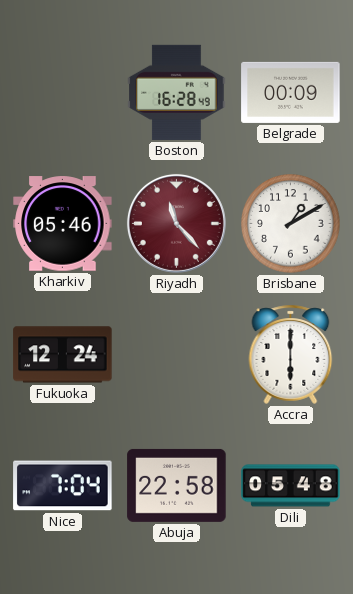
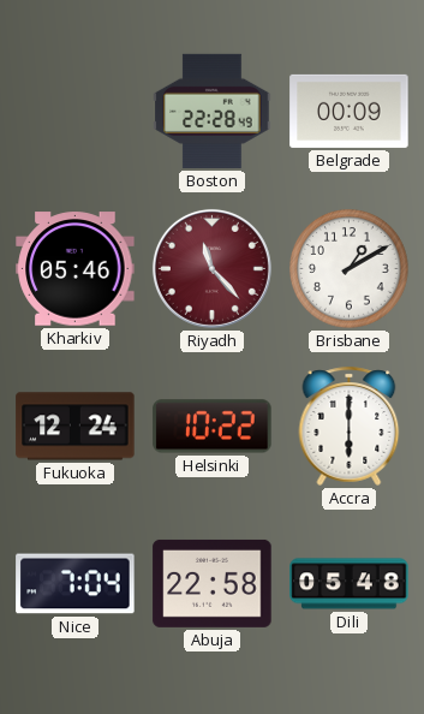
Boston: 16:28 -> 22:28 (213, 111)
Helsinki: none -> 10:22 (213, 427)
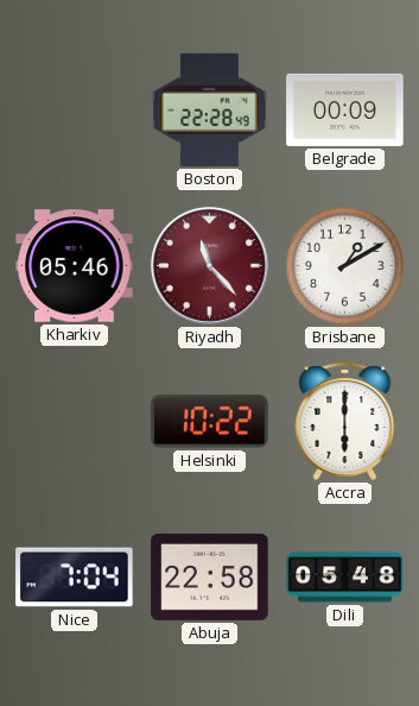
Fukuoka: 12:24 -> none (76, 427)
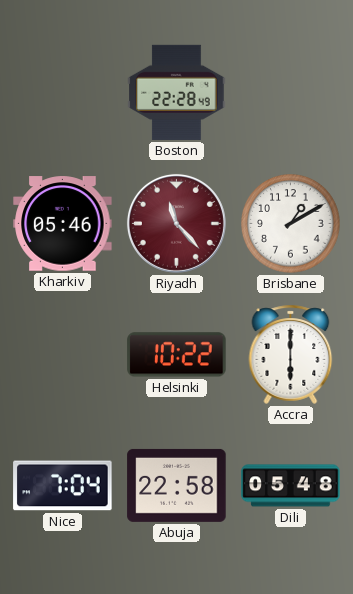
Belgrade: 00:09 -> none (345, 109)
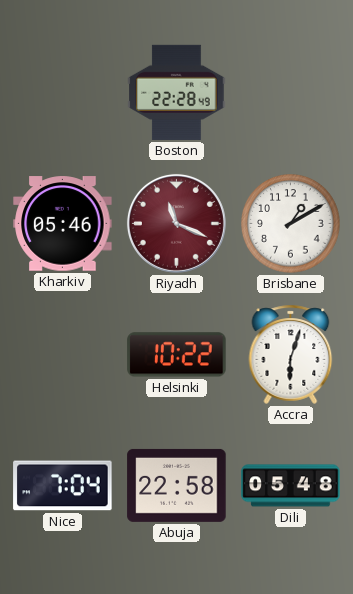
Riyadh: 11:23 -> 11:19 (176, 223)
Accra: 6:00 -> 6:03 (291, 354)
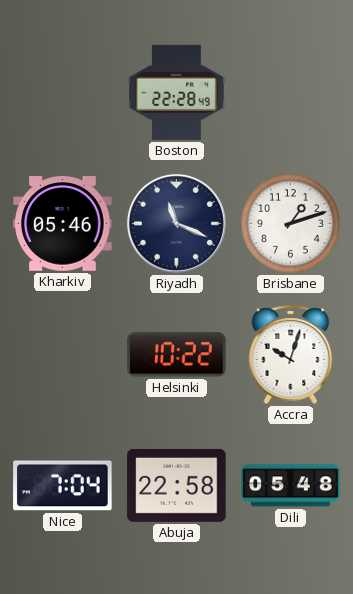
Riyadh dial: burgundy -> navy (176, 223)
Brisbane: 1:10 -> 1:12 (291, 224)
Accra: 6:03 -> 10:03 (291, 354)
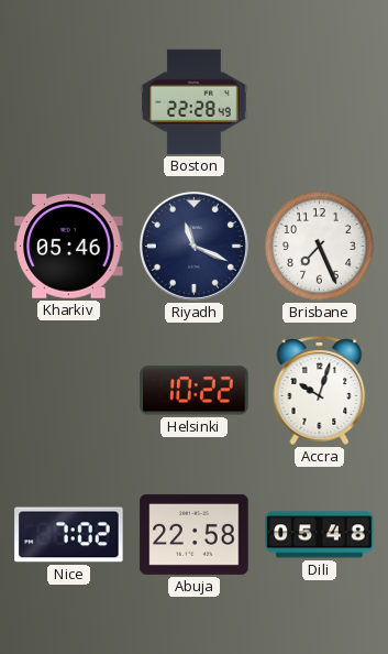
Brisbane: 1:12 -> 7:26 (320, 247)
Nice: 7:04 -> 7:02 (69, 535)
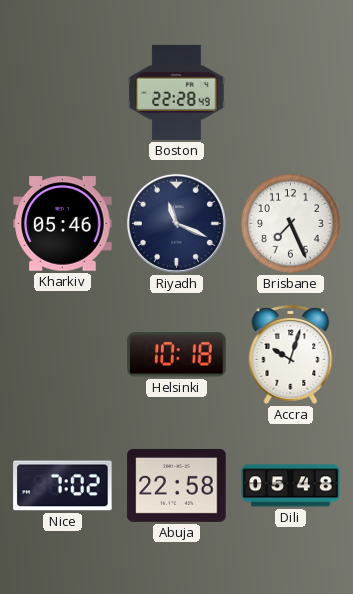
Helsinki: 10:22 -> 10:18 (177, 355)
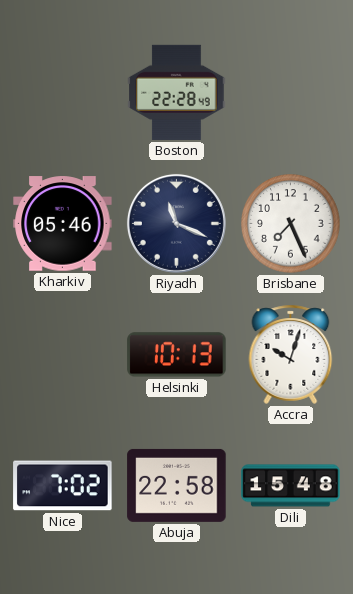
Helsinki: 10:18 -> 10:13 (177, 355)
Dili: 05:48 -> 15:48 (291, 486)
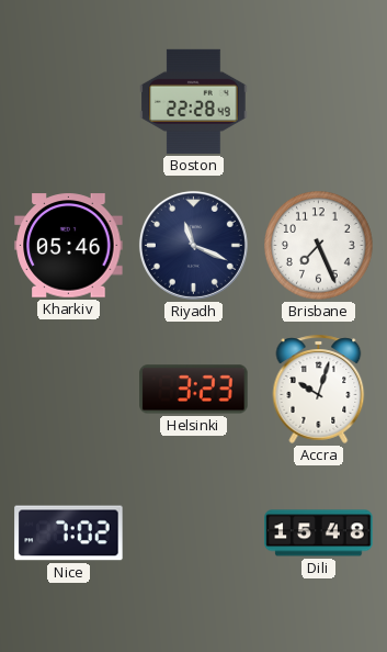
Helsinki: 10:13 -> 3:23 (194, 390)
Abuja: 22:58 -> none (177, 485)
